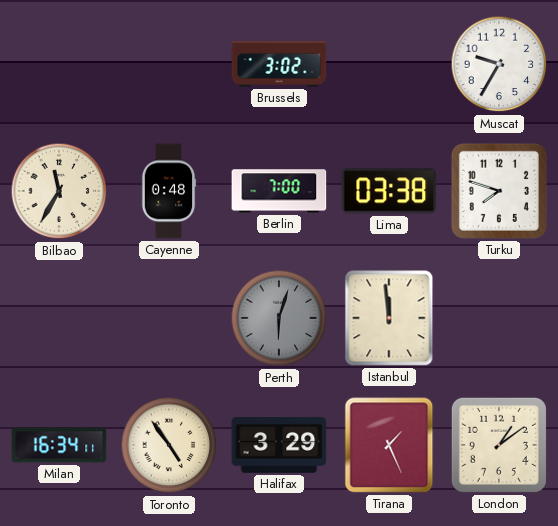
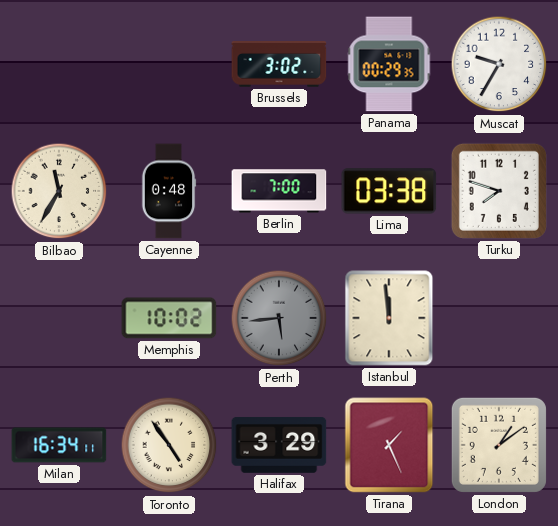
Panama: none -> 00:29 (389, 64)
Memphis: none -> 10:02 (169, 318)
Perth: 6:03 -> 5:44 (279, 318)
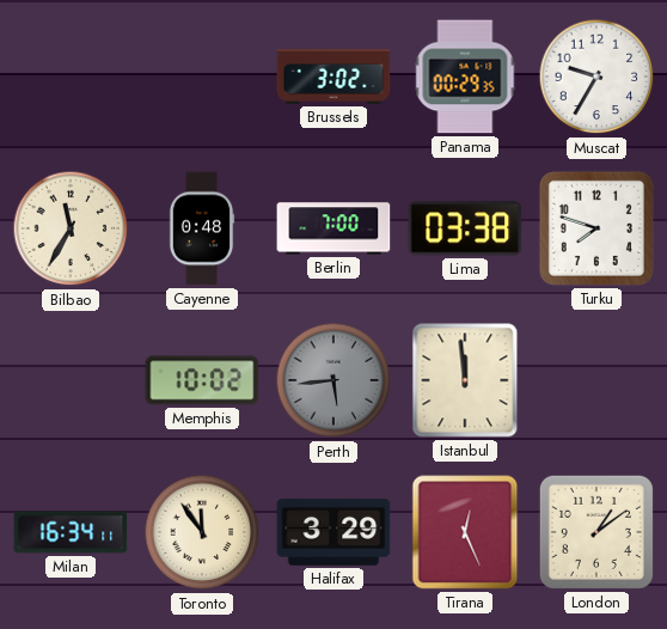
Toronto: 4:54 -> 11:54 (202, 532)
Tirana: 1:26 -> 12:26 (465, 532)
